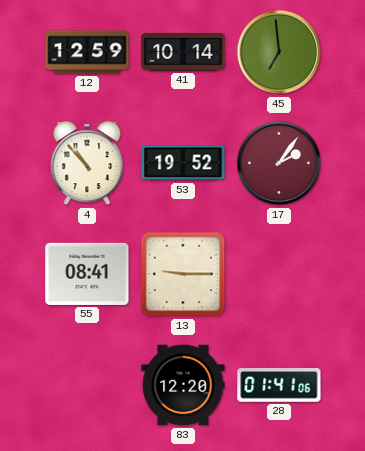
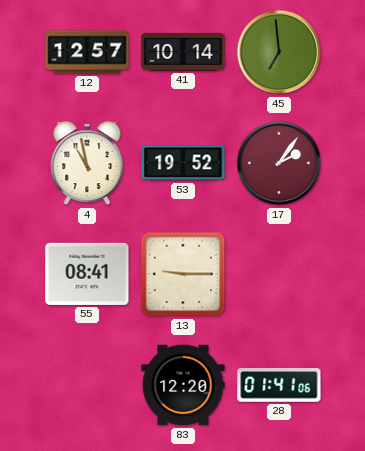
12: 12:59 -> 12:57 (87, 52)
4: 10:53 -> 10:58 (87, 164)
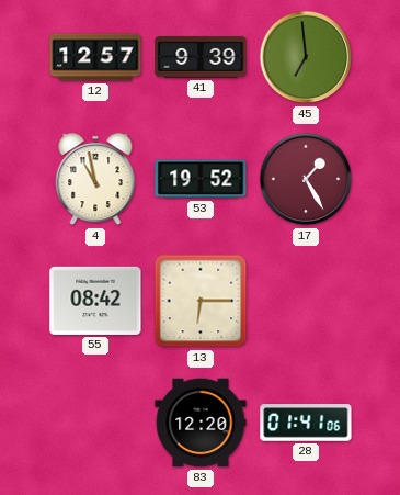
41: 10:14 -> 9:39 (201, 57)
17: 2:06 -> 1:25 (306, 179)
55: 08:41 -> 08:42 (95, 301)
13: 9:15 -> 6:15 (201, 301)
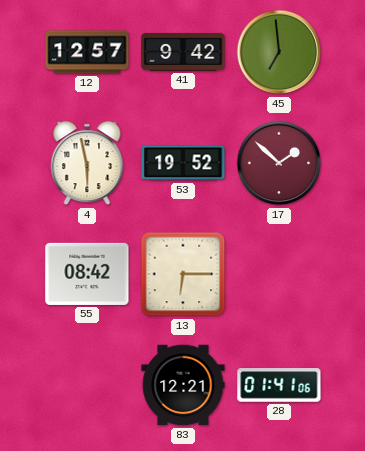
41: 9:39 -> 9:42 (183, 52)
4: 10:58 -> 5:58 (87, 164)
17: 1:25 -> 1:52 (279, 163)
83: 12:20 -> 12:21 (183, 385)
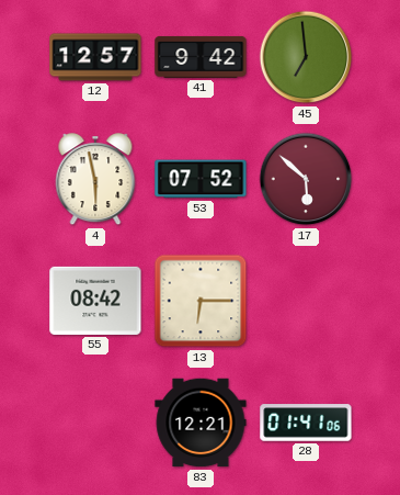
53: 19:52 -> 07:52 (201, 179)
17: 1:52 -> 5:52 (306, 179)
